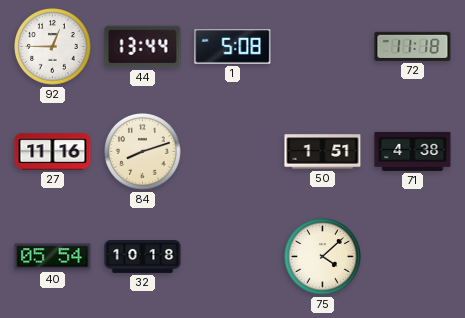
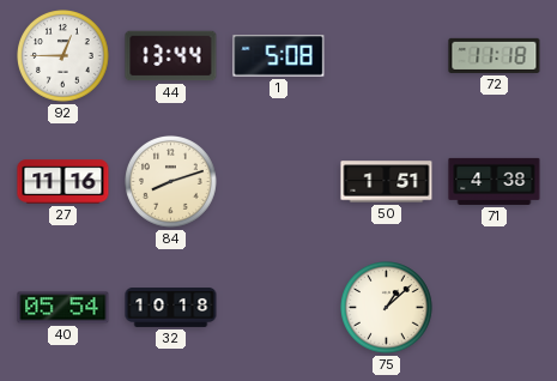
75: 4:08 -> 1:08 (387, 308)
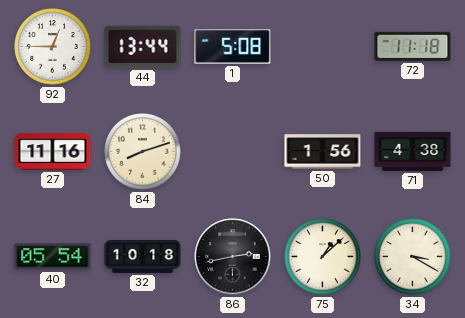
50: 1:51 -> 1:56 (323, 152)
86: none -> 2:43 (233, 257)
34: none -> 3:20 (413, 257)
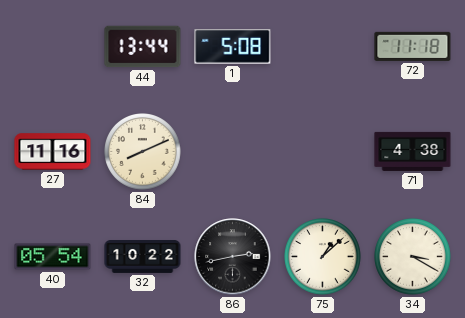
92: 12:45 -> none (53, 47)
84: 8:12 -> 8:11 (143, 152)
50: 1:56 -> none (323, 152)
32: 10:18 -> 10:22 (143, 257)
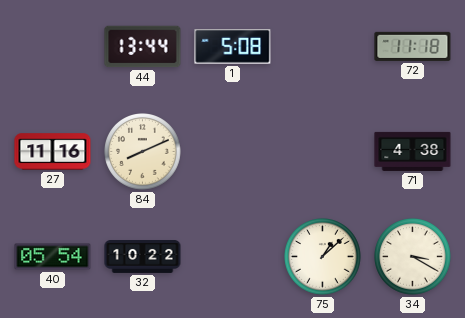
86: 2:43 -> none (233, 257)
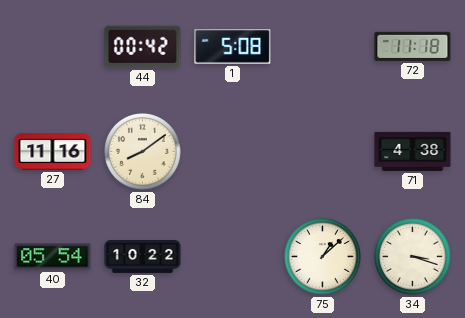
44: 13:44 -> 00:42 (143, 47)
84: 8:11 -> 8:09 (143, 152)
34: 3:20 -> 3:18 (413, 257)
